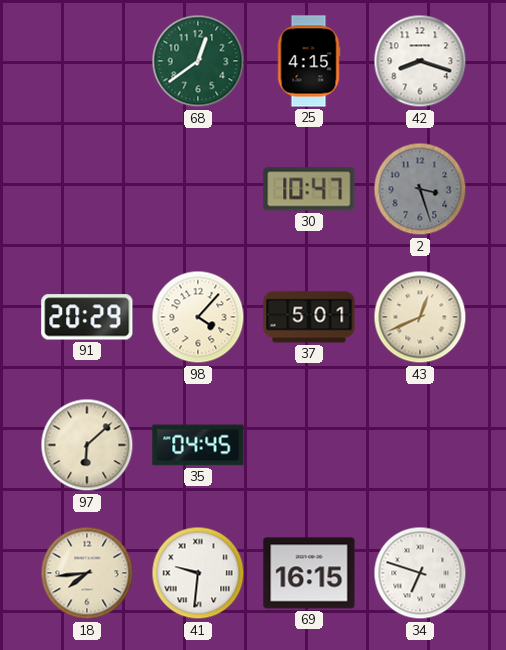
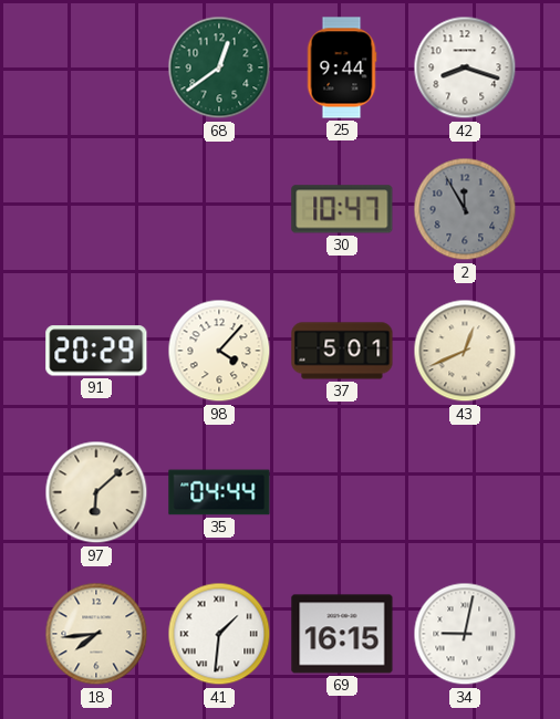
25: 4:15 -> 9:44 (342, 67)
2: 3:27 -> 11:55 (465, 209)
35: 04:45 -> 04:44 (219, 492)
41: 9:31 -> 1:31 (219, 634)
34: 6:48 -> 9:02 (465, 634)
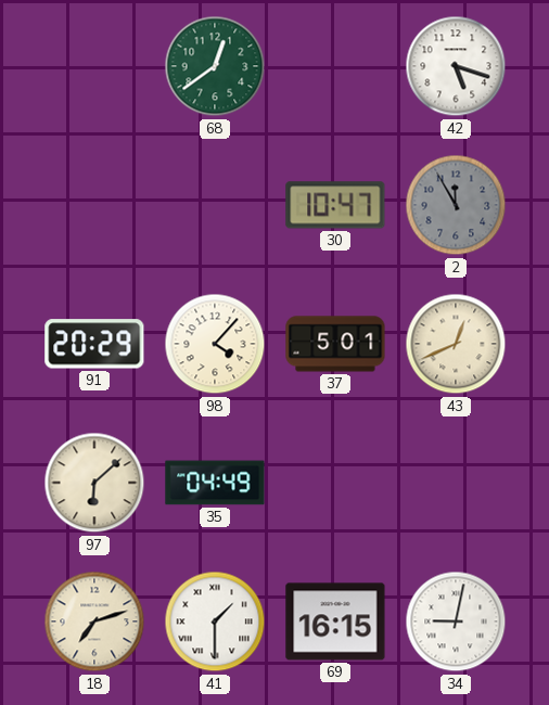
25: 9:44 -> none (342, 67)
42: 8:18 -> 5:18 (456, 66)
35: 04:44 -> 04:49 (215, 483)
18: 7:44 -> 7:12 (94, 621)
41: 1:31 -> 1:30 (215, 621)
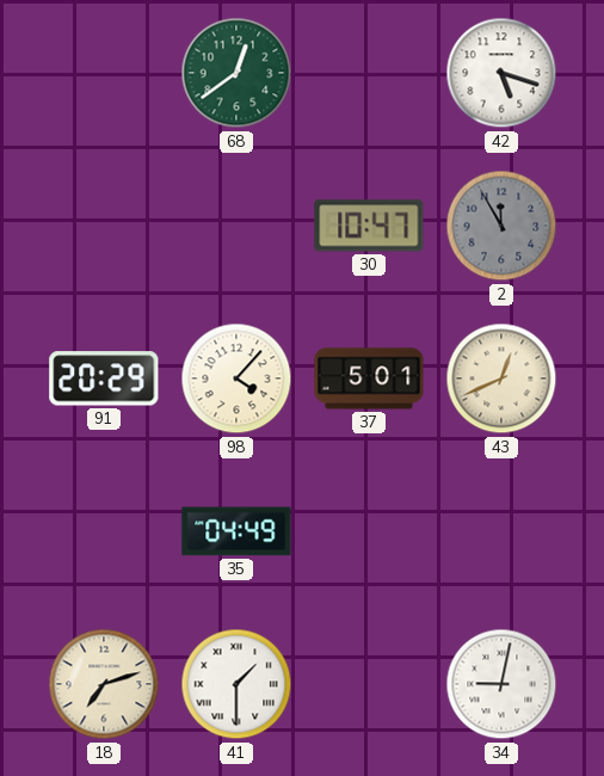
97: 6:08 -> none (94, 483)
69: 16:15 -> none (335, 621)
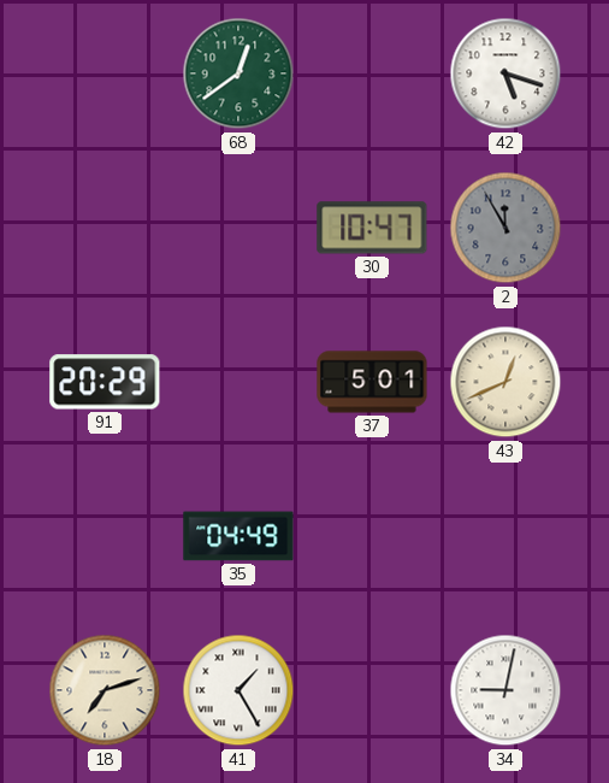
98: 4:07 -> none (236, 378)
41: 1:30 -> 1:25 (238, 690)
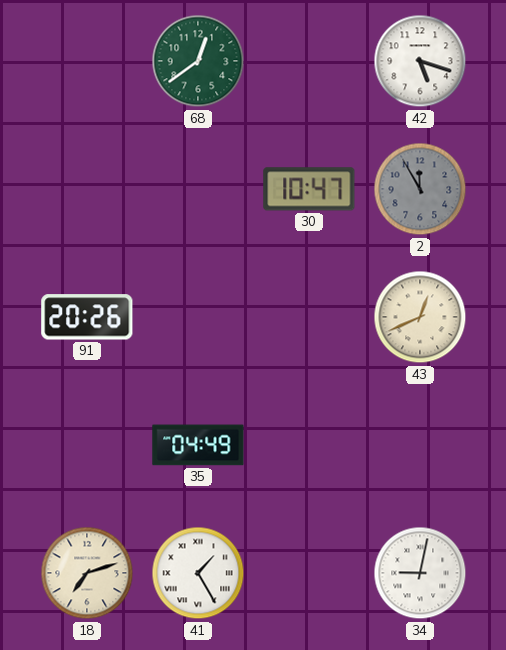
91: 20:29 -> 20:26 (87, 317)
37: 5:01 -> none (372, 382)
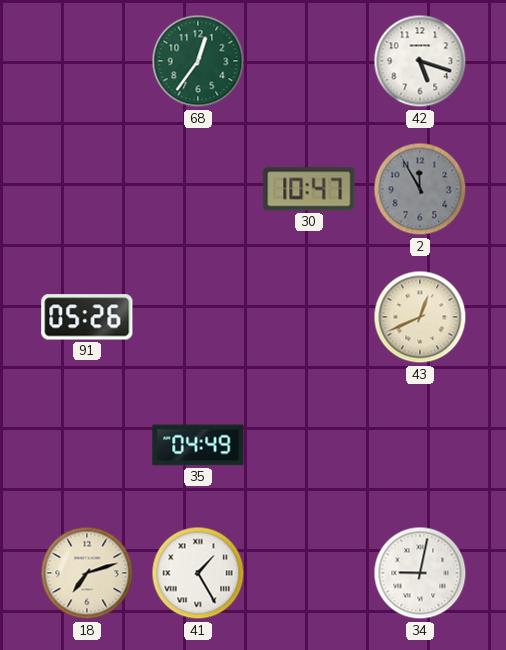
68: 12:39 -> 12:36 (198, 61)
91: 20:26 -> 05:26 (87, 317)
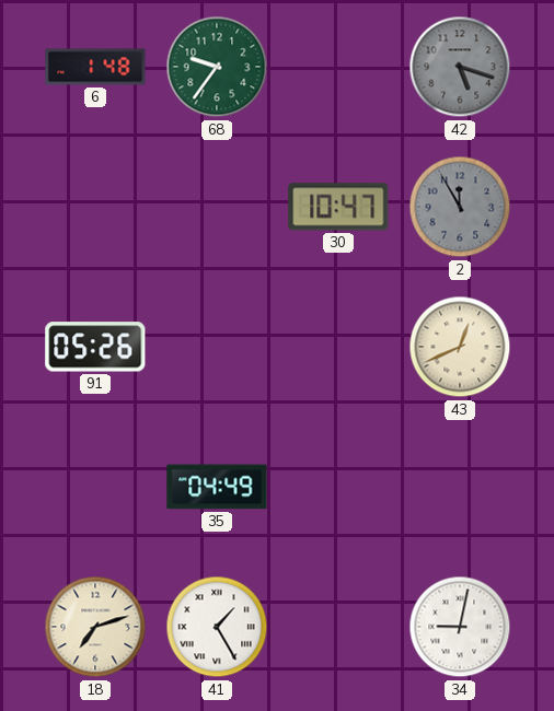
6: none -> 1:48 (95, 67)
68: 12:36 -> 9:36 (217, 67)
42 dial: white -> grey (460, 67)
